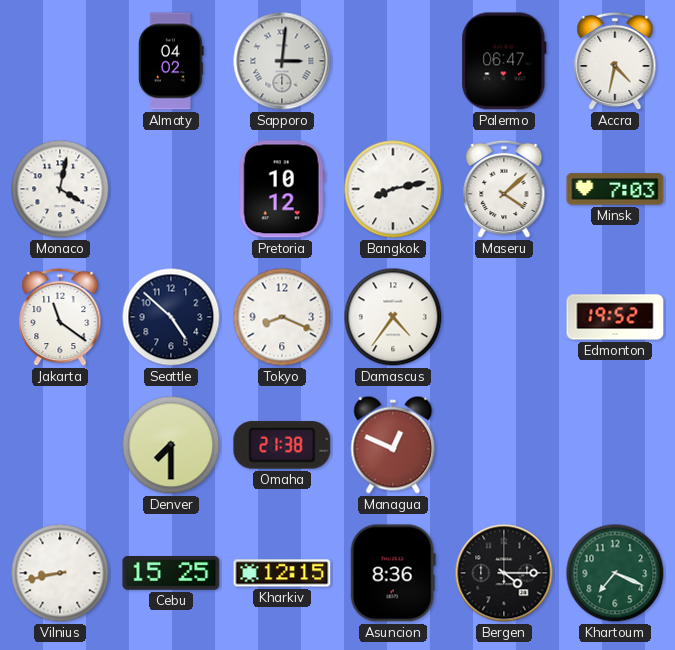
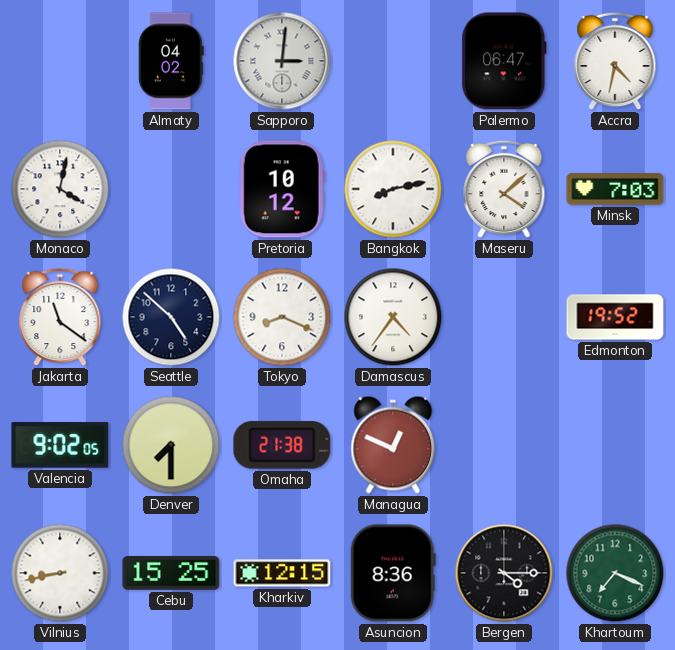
Valencia: none -> 9:02 (60, 445)
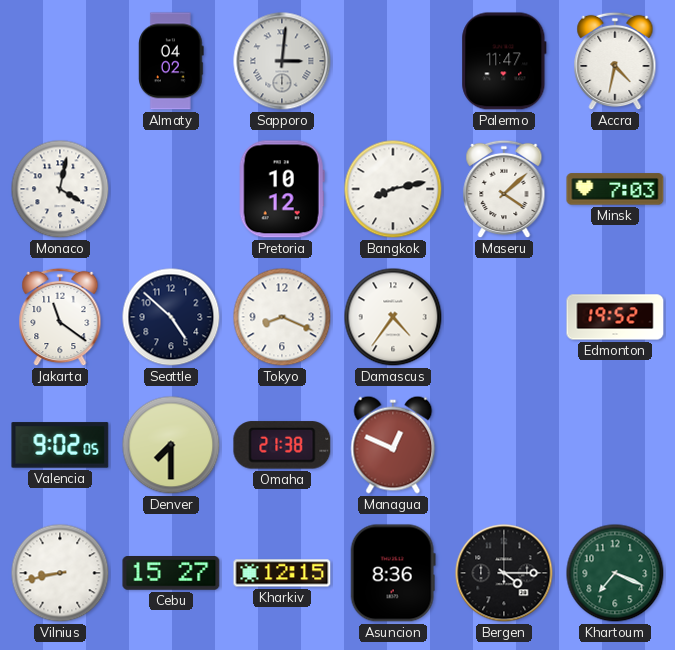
Palermo: 06:47 -> 11:47 (504, 61)
Cebu: 15:25 -> 15:27 (171, 574)
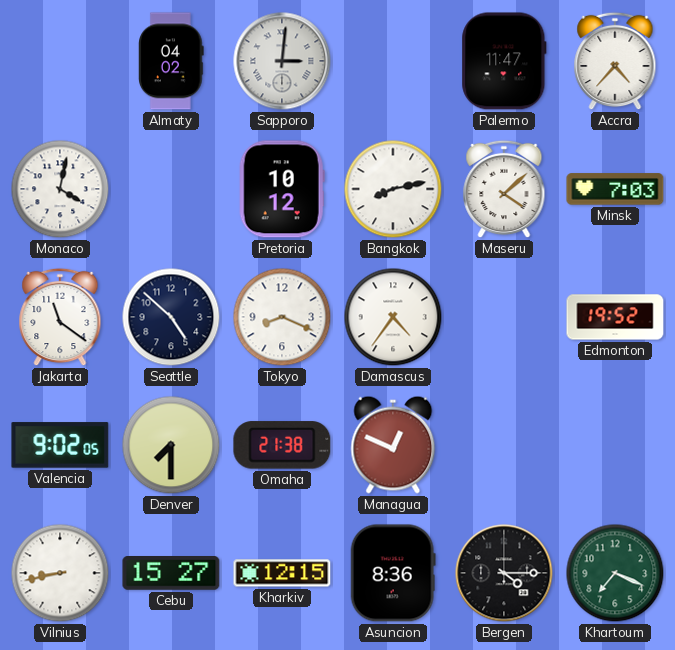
Accra: 4:32 -> 4:37 (615, 61)
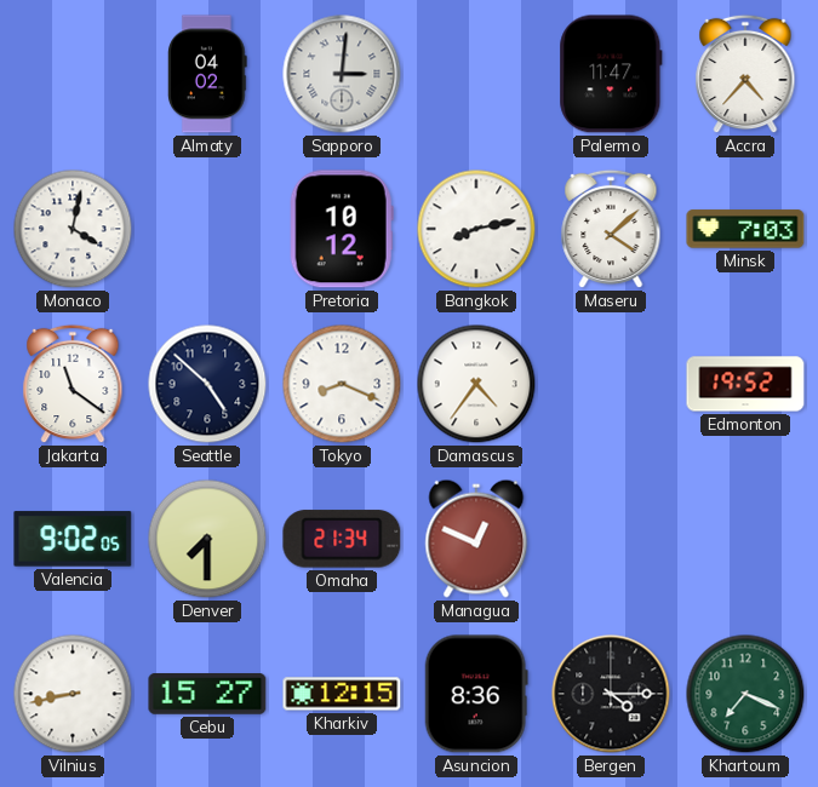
Omaha: 21:38 -> 21:34 (342, 539)
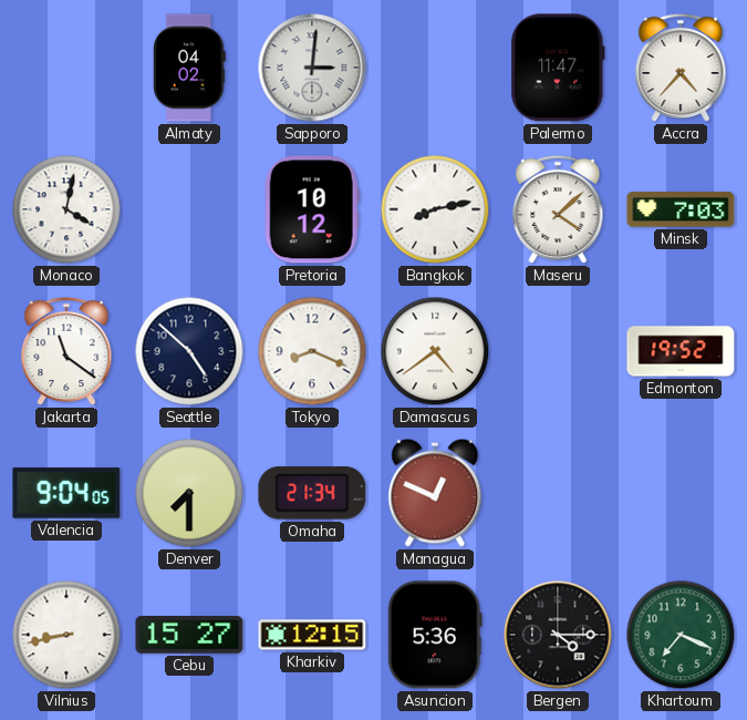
Damascus: 4:36 -> 4:39 (435, 351)
Valencia: 9:02 -> 9:04 (66, 493)
Asuncion: 8:36 -> 5:36 (435, 635)
